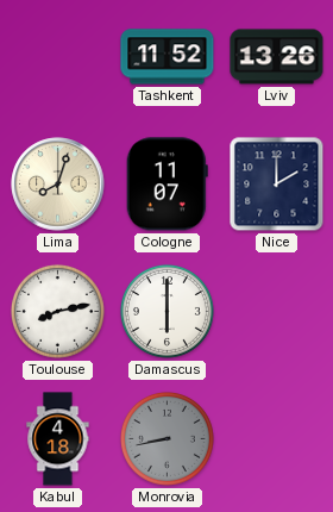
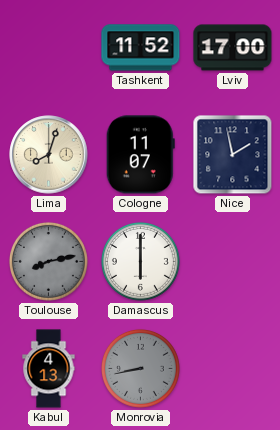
Lviv: 13:26 -> 17:00 (233, 48)
Nice: 2:00 -> 1:58 (233, 155)
Toulouse dial: white -> grey (48, 261)
Kabul: 4:18 -> 4:13 (49, 369)
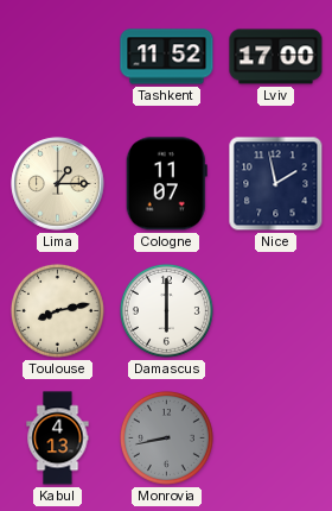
Lima: 8:03 -> 1:15 (58, 184)
Toulouse dial: grey -> cream (57, 310)
